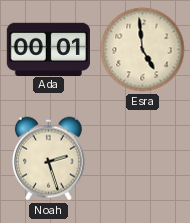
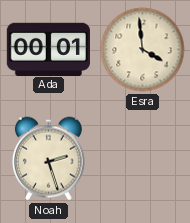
Esra: 4:59 -> 3:59 (143, 50)
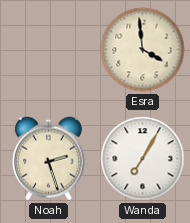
Ada: 00:01 -> none (48, 49)
Wanda: none -> 7:05 (143, 159)
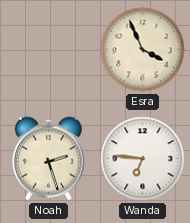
Esra: 3:59 -> 3:56 (143, 50)
Wanda: 7:05 -> 6:46 (143, 159)
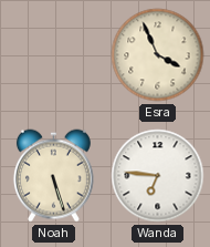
Noah: 2:27 -> 5:27 (53, 176)
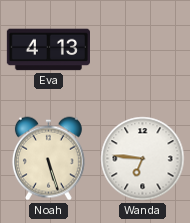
Eva: none -> 4:13 (48, 50)
Esra: 3:56 -> none (158, 55)
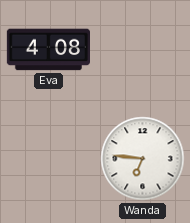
Eva: 4:13 -> 4:08 (48, 50)
Noah: 5:27 -> none (48, 159)
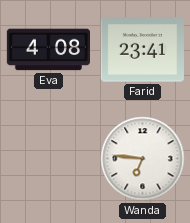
Farid: none -> 23:41 (142, 50)
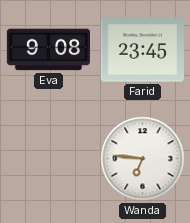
Eva: 4:08 -> 9:08 (48, 50)
Farid: 23:41 -> 23:45 (142, 50)
